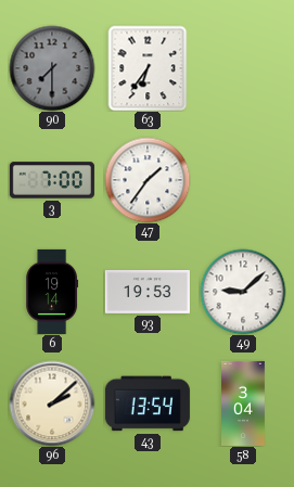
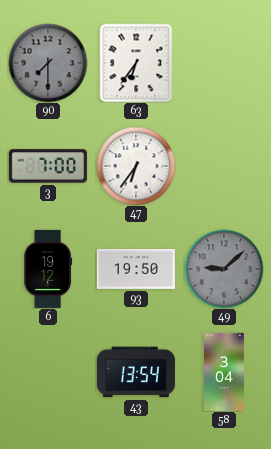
47: 1:36 -> 6:36 (136, 166)
6: 19:14 -> 19:12 (48, 269)
93: 19:53 -> 19:50 (136, 269)
49 dial: white -> grey (224, 269)
96: 2:08 -> none (52, 403)
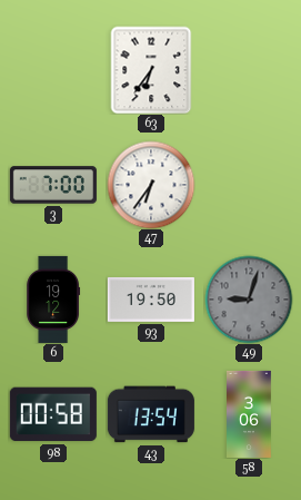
90: 7:30 -> none (48, 63)
49: 9:08 -> 9:03 (249, 300)
98: none -> 00:58 (53, 414)
58: 3:04 -> 3:06 (250, 414)
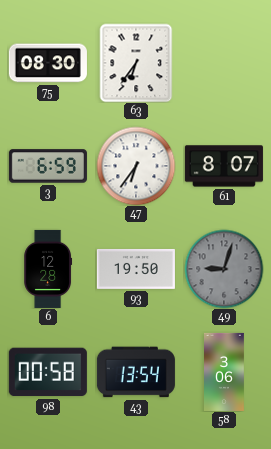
75: none -> 08:30 (48, 63)
3: 7:00 -> 6:59 (48, 166)
61: none -> 8:07 (224, 166)
6: 19:12 -> 12:28 (48, 269)
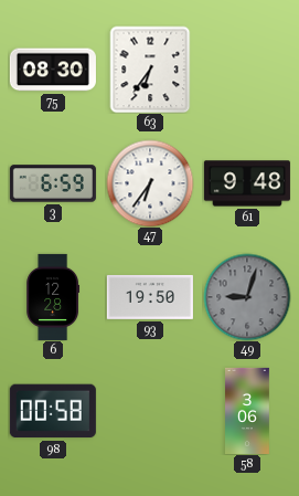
61: 8:07 -> 9:48 (247, 183)
43: 13:54 -> none (136, 372)
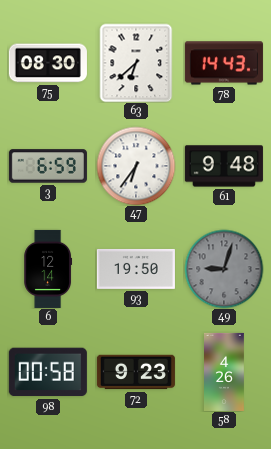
63: 6:36 -> 6:38 (136, 63)
78: none -> 14:43 (224, 63)
6: 12:28 -> 12:14 (48, 269)
72: none -> 9:23 (136, 372)
58: 3:06 -> 4:26 (225, 372)
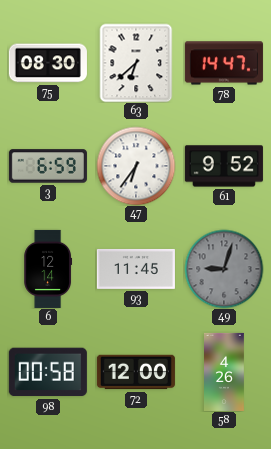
78: 14:43 -> 14:47 (224, 63)
61: 9:48 -> 9:52 (224, 166)
93: 19:50 -> 11:45 (136, 269)
72: 9:23 -> 12:00 (136, 372)
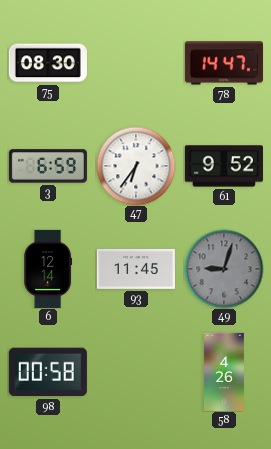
63: 6:38 -> none (136, 63)
72: 12:00 -> none (136, 372)
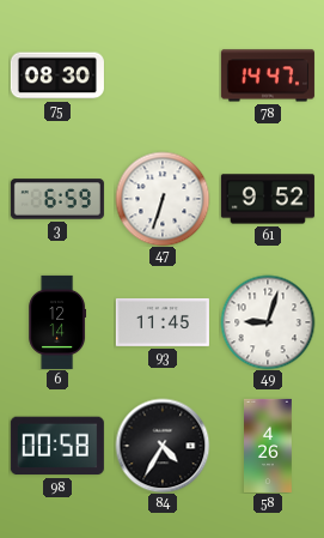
47: 6:36 -> 6:33 (163, 199)
49 dial: grey -> white (268, 322)
84: none -> 4:35 (163, 446)
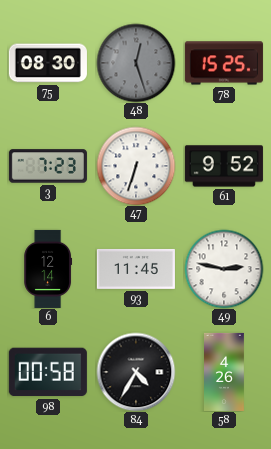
48: none -> 12:27 (136, 63)
78: 14:47 -> 15:25 (224, 63)
3: 6:59 -> 7:23 (48, 166)
49: 9:03 -> 2:47 (224, 269)
